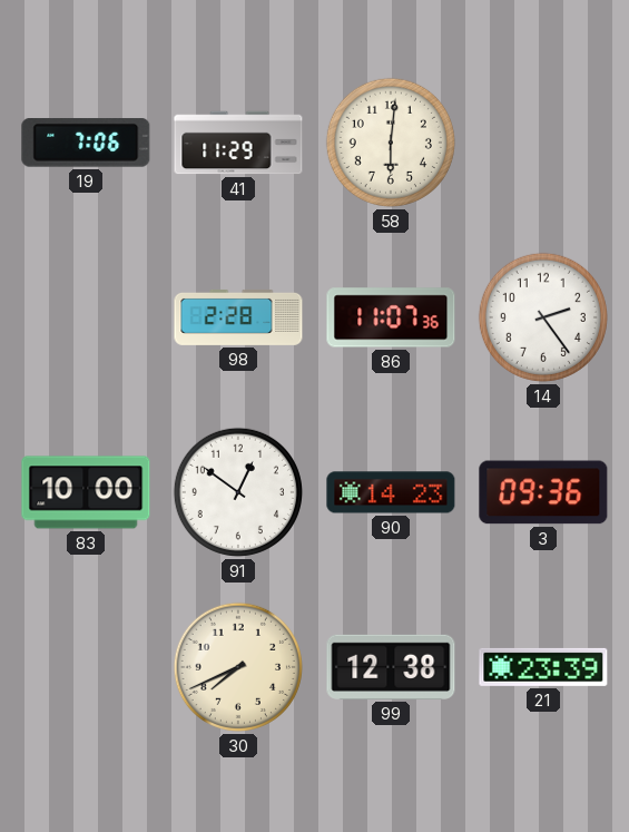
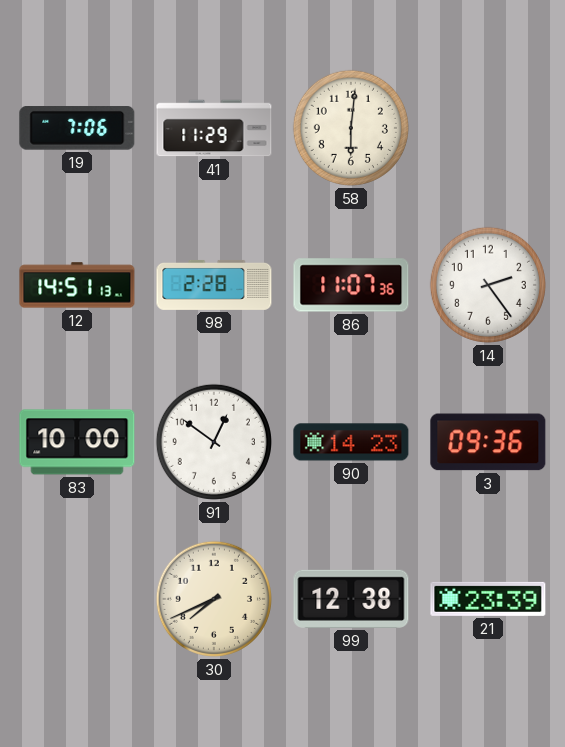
12: none -> 14:51 (77, 285)
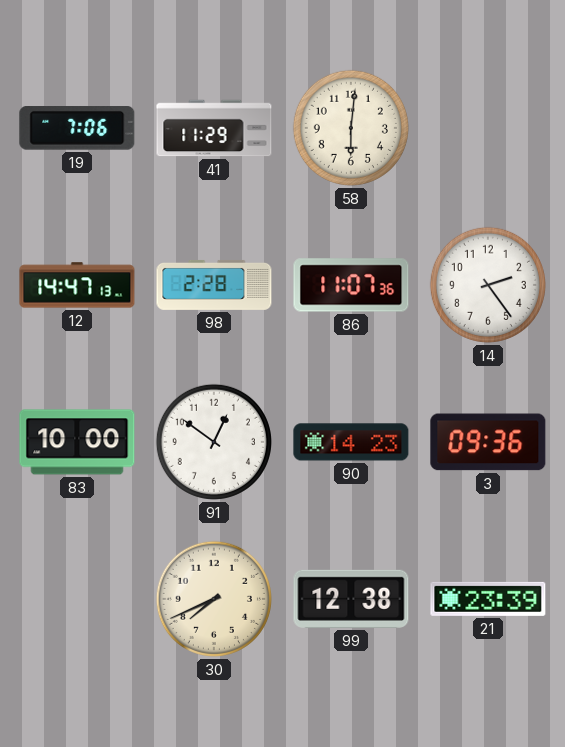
12: 14:51 -> 14:47 (77, 285)
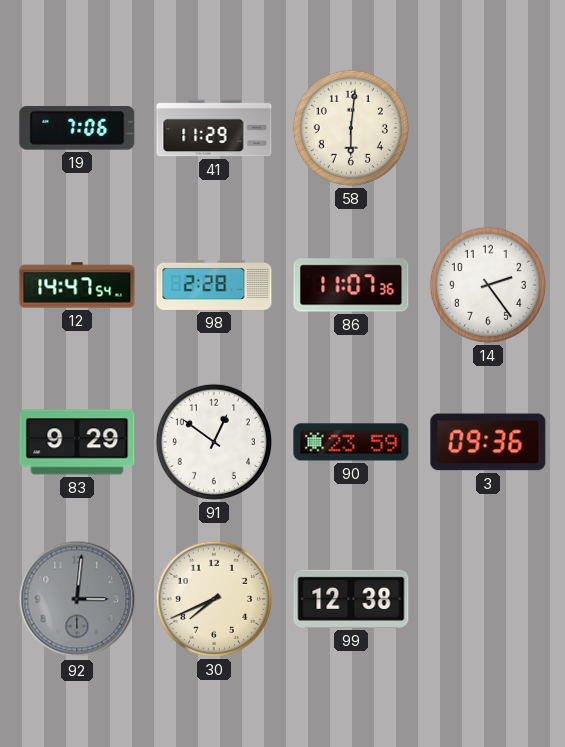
12: 14:47:13 -> 14:47:54 (77, 285)
83: 10:00 -> 9:29 (77, 442)
90: 14:23 -> 23:59 (351, 442)
92: none -> 3:01 (77, 599)
21: 23:39 -> none (488, 599)
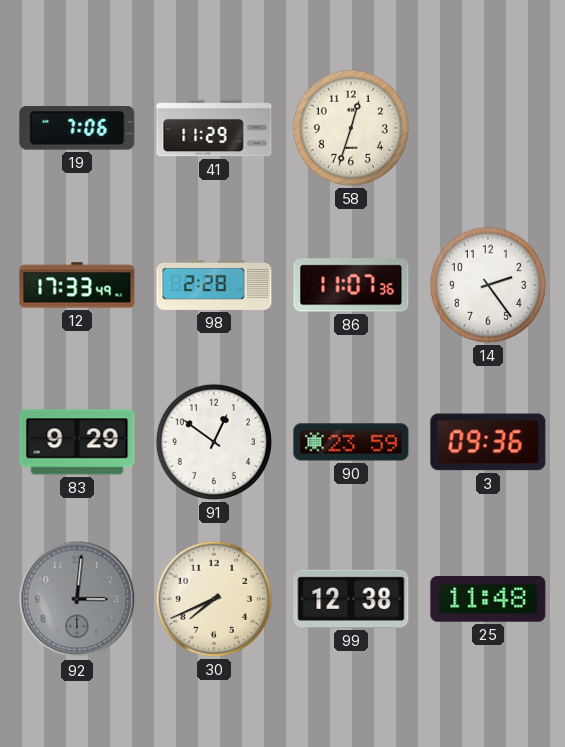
58: 6:01 -> 12:33 (351, 128)
12: 14:47 -> 17:33 (77, 285)
25: none -> 11:48 (488, 600)
